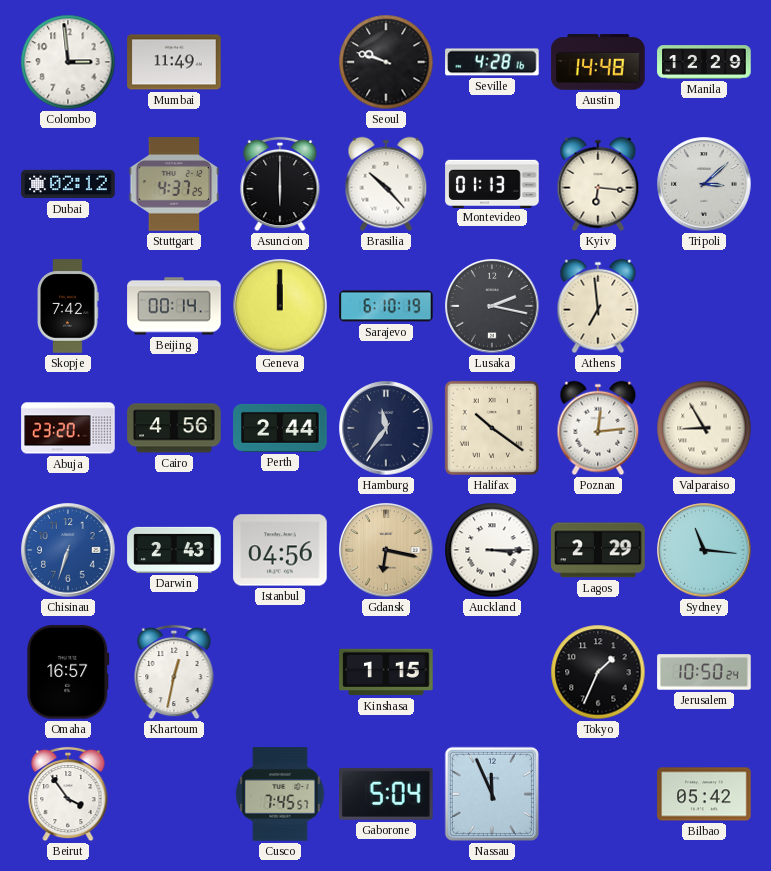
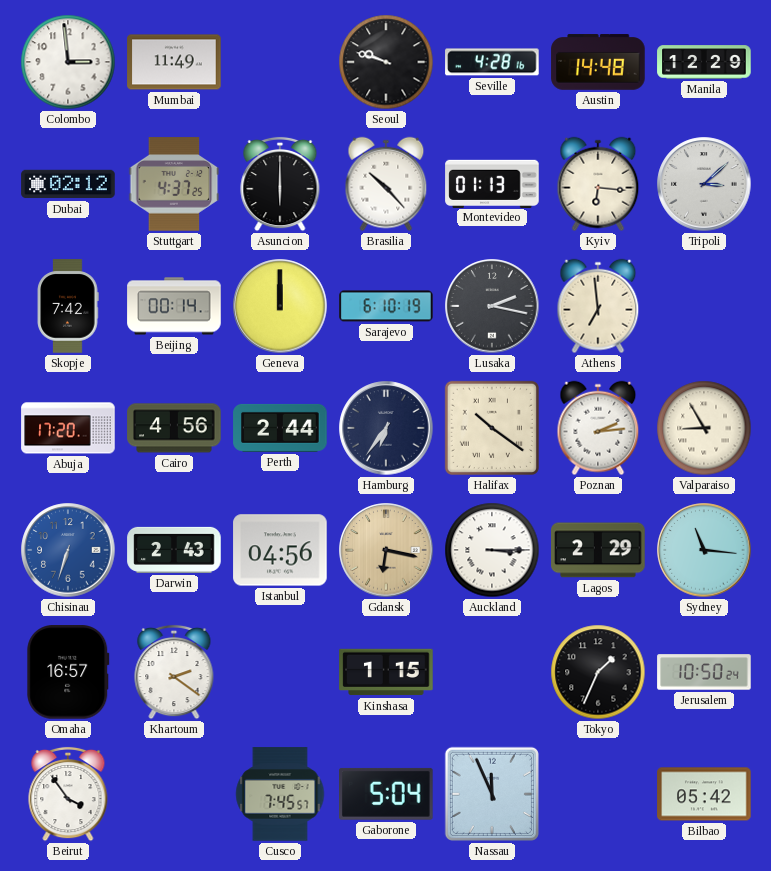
Abuja: 23:20 -> 17:20 (68, 428)
Hamburg: 11:36 -> 6:36 (386, 428)
Poznan: 12:14 -> 2:14 (598, 428)
Khartoum: 12:32 -> 2:21 (174, 672)
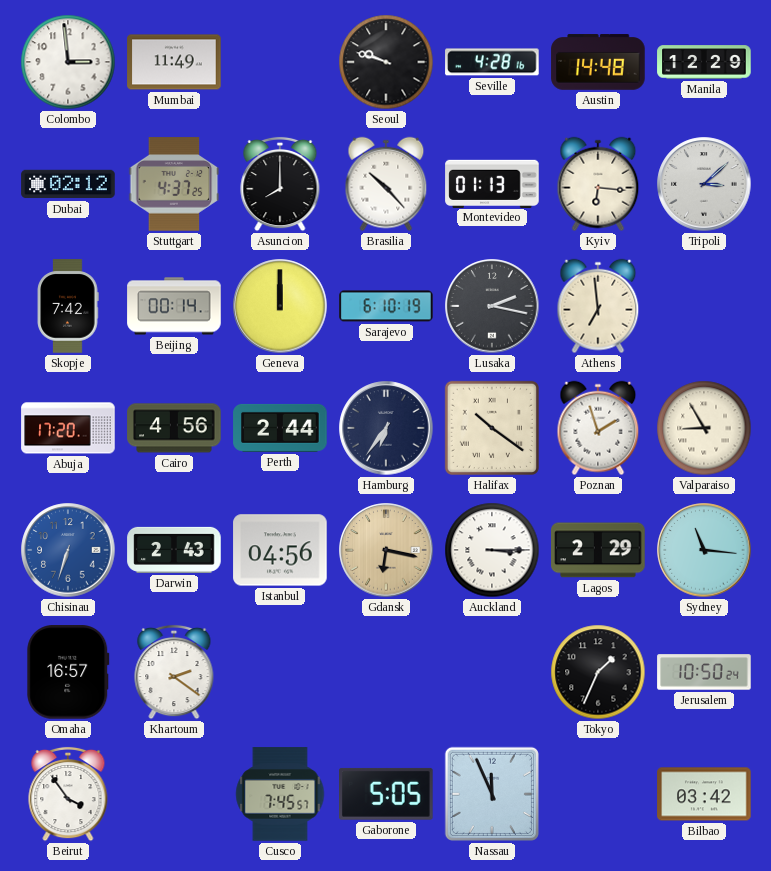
Asuncion: 6:00 -> 8:00 (280, 184)
Poznan: 2:14 -> 1:57 (598, 428)
Kinshasa: 1:15 -> none (386, 672)
Gaborone: 5:04 -> 5:05 (387, 794)
Bilbao: 05:42 -> 03:42 (704, 794)
